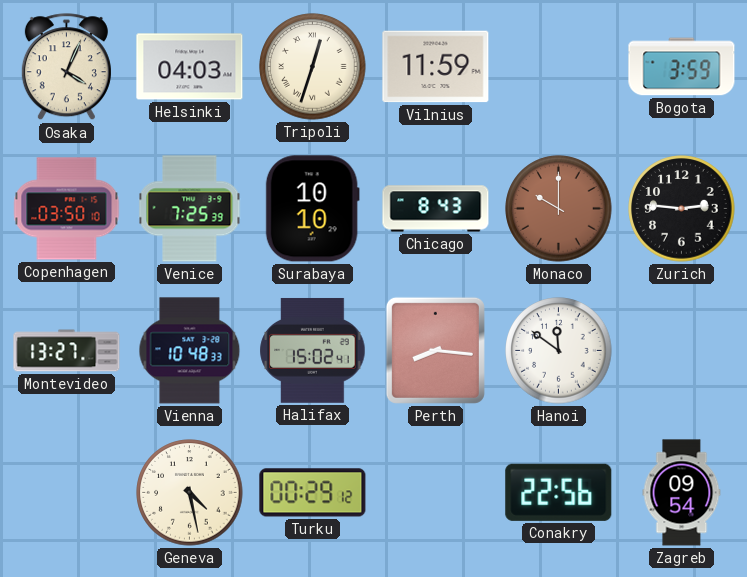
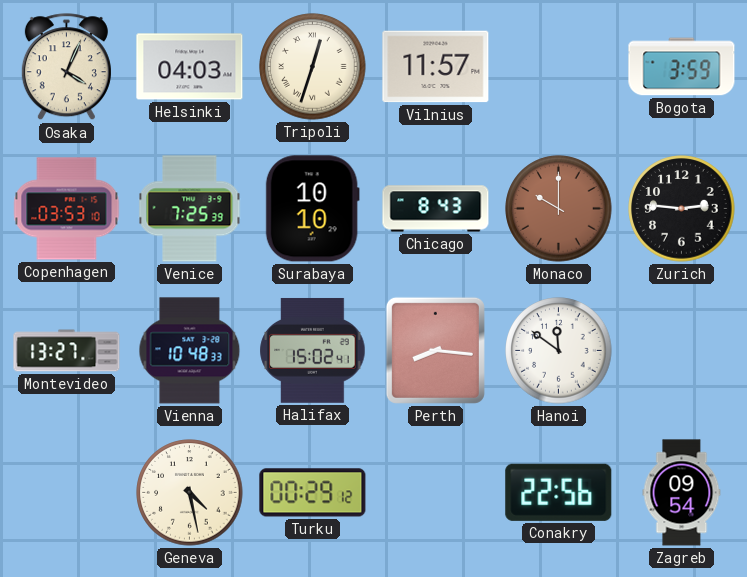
Vilnius: 11:59 -> 11:57 (436, 67)
Copenhagen: 03:50 -> 03:53 (67, 209)
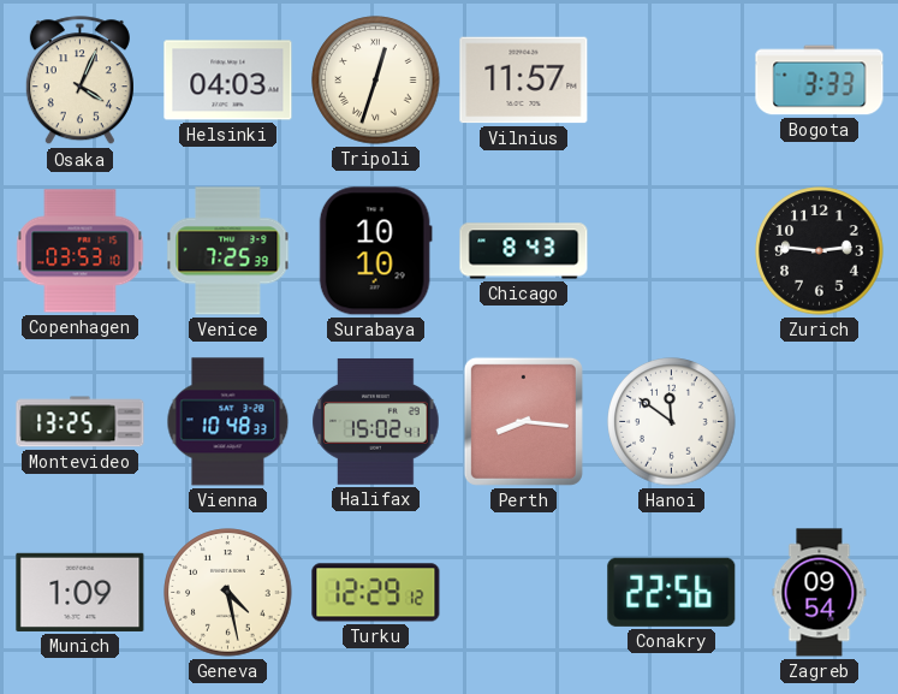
Bogota: 3:59 -> 3:33 (820, 81)
Monaco: 10:00 -> none (559, 209)
Montevideo: 13:27 -> 13:25 (81, 422)
Munich: none -> 1:09 (81, 592)
Turku: 00:29 -> 12:29 (376, 593)
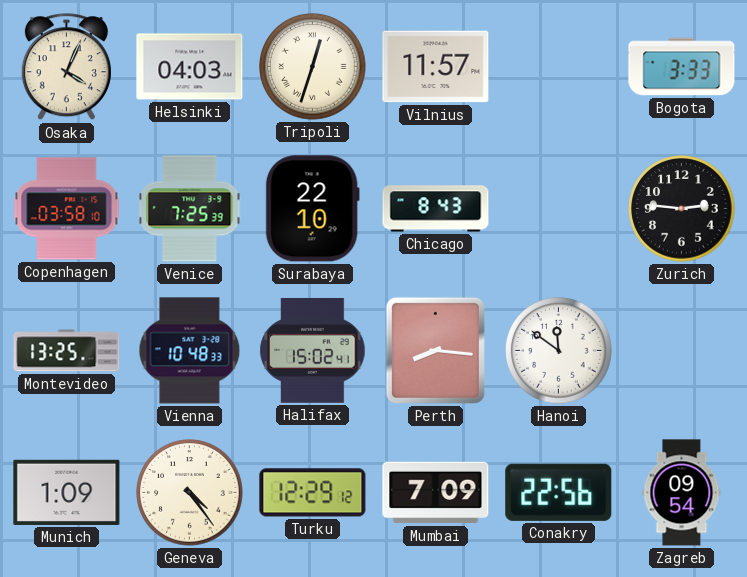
Copenhagen: 03:53 -> 03:58 (67, 209)
Surabaya: 10:10 -> 22:10 (312, 209)
Geneva: 4:28 -> 4:24 (190, 493)
Mumbai: none -> 7:09 (436, 493)
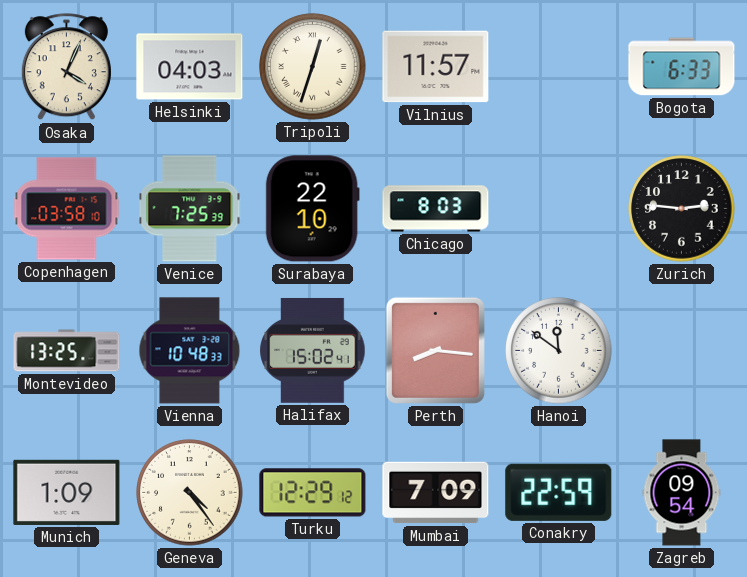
Bogota: 3:33 -> 6:33 (682, 67)
Chicago: 8:43 -> 8:03 (436, 209)
Conakry: 22:56 -> 22:59 (559, 492)
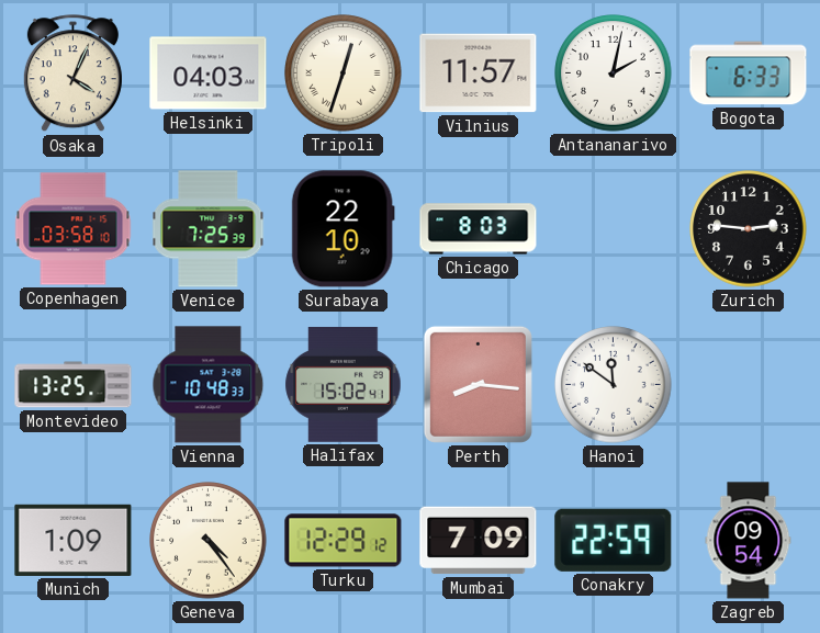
Antananarivo: none -> 2:02 (614, 74)
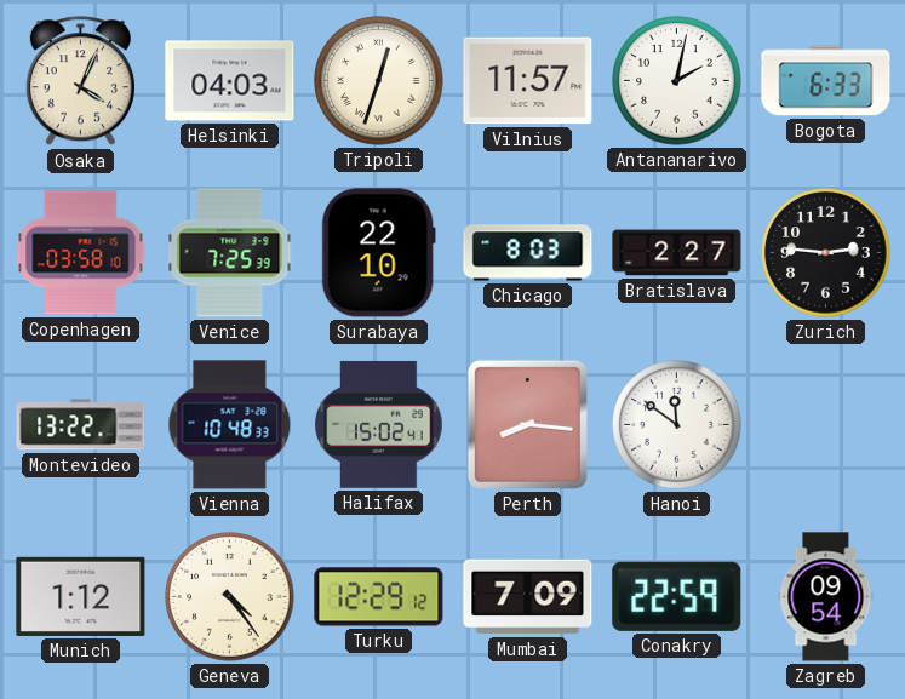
Bratislava: none -> 2:27 (677, 253)
Montevideo: 13:25 -> 13:22 (81, 425)
Munich: 1:09 -> 1:12 (81, 596)
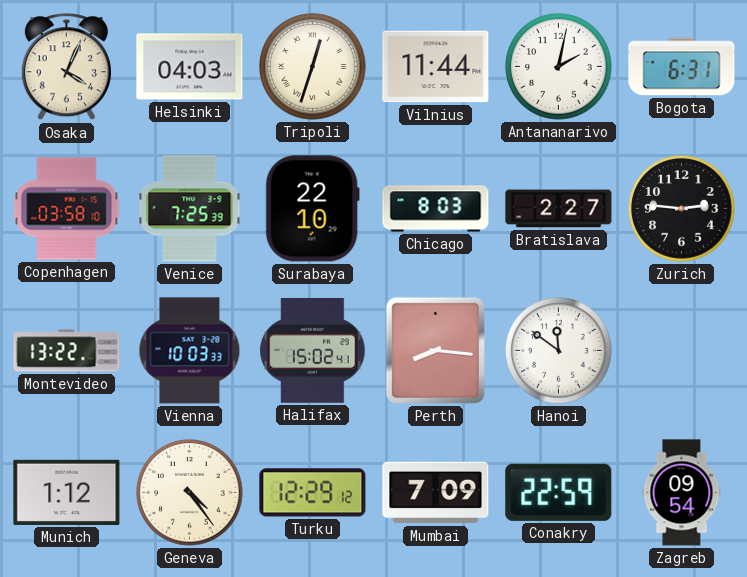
Vilnius: 11:57 -> 11:44 (436, 67)
Bogota: 6:33 -> 6:31 (682, 67)
Vienna: 10:48 -> 10:03 (190, 351)
